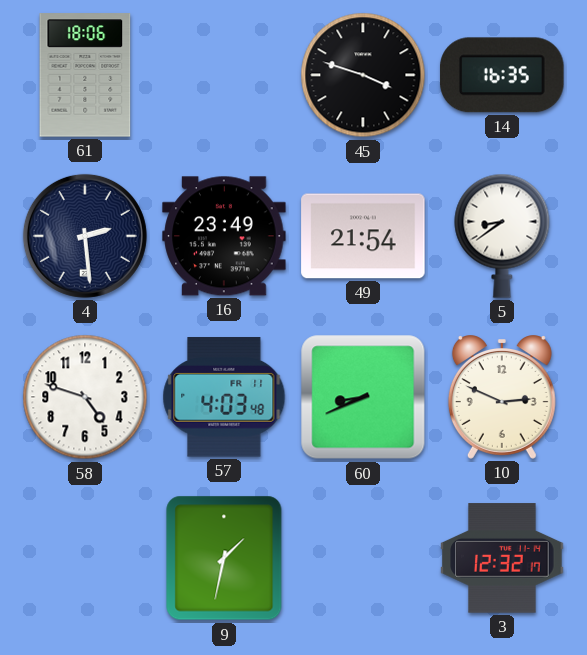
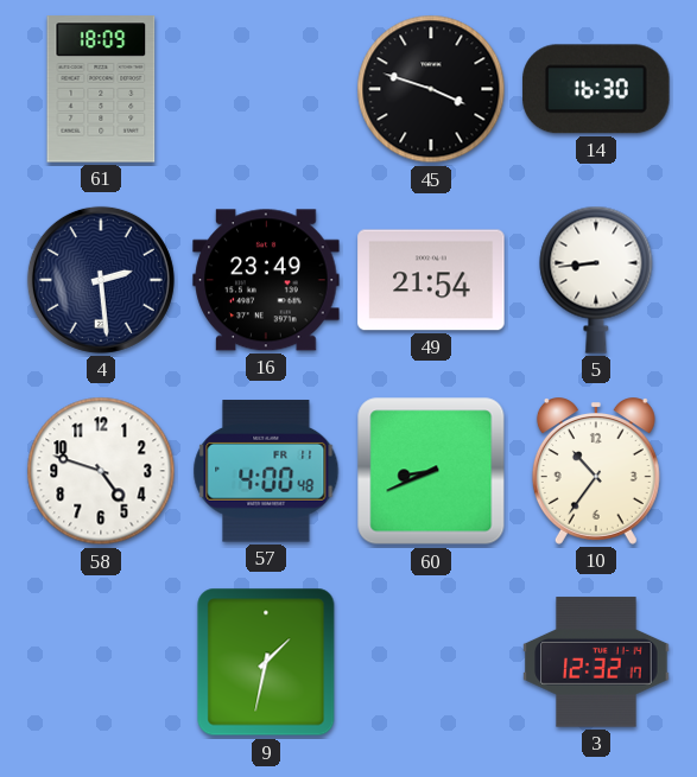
61: 18:06 -> 18:09 (101, 89)
14: 16:35 -> 16:30 (596, 89)
5: 8:39 -> 8:44 (596, 280)
57: 4:03 -> 4:00 (266, 471)
10: 2:49 -> 10:36 (596, 471)
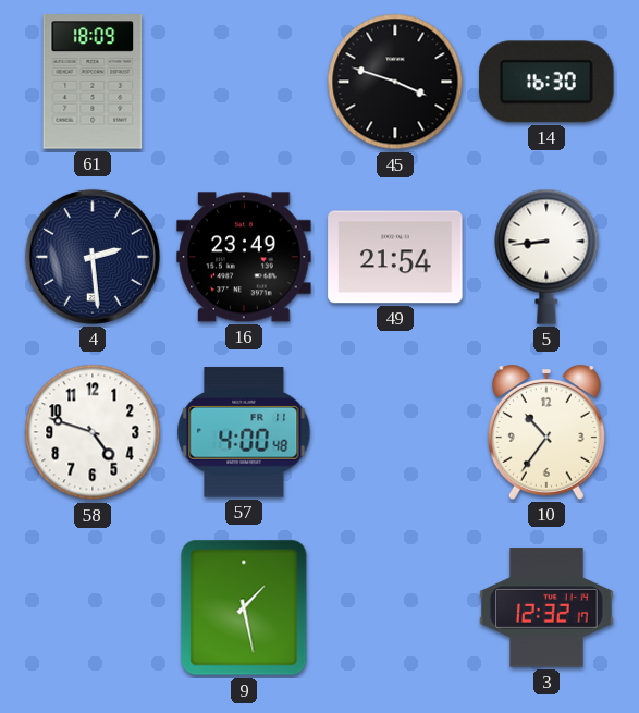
60: 8:41 -> none (431, 471)
9: 1:32 -> 1:28 (244, 607)
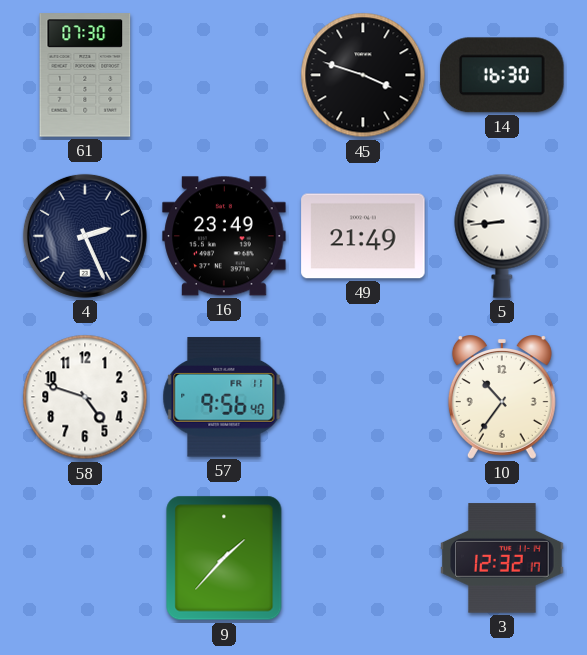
61: 18:09 -> 07:30 (85, 75)
4: 2:29 -> 2:26 (85, 236)
49: 21:54 -> 21:49 (363, 236)
57: 4:00 -> 9:56 (224, 397)
9: 1:28 -> 1:37 (224, 558)
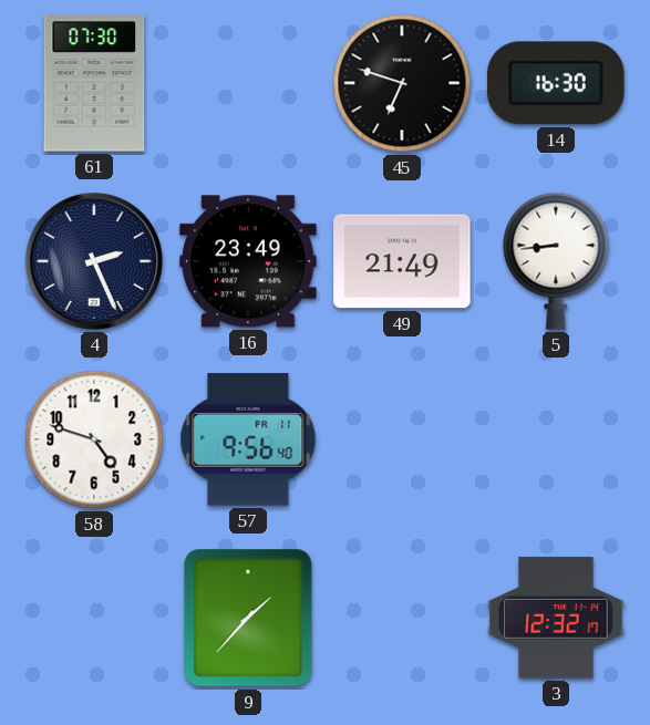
45: 3:48 -> 6:48 (402, 83)
10: 10:36 -> none (502, 397)
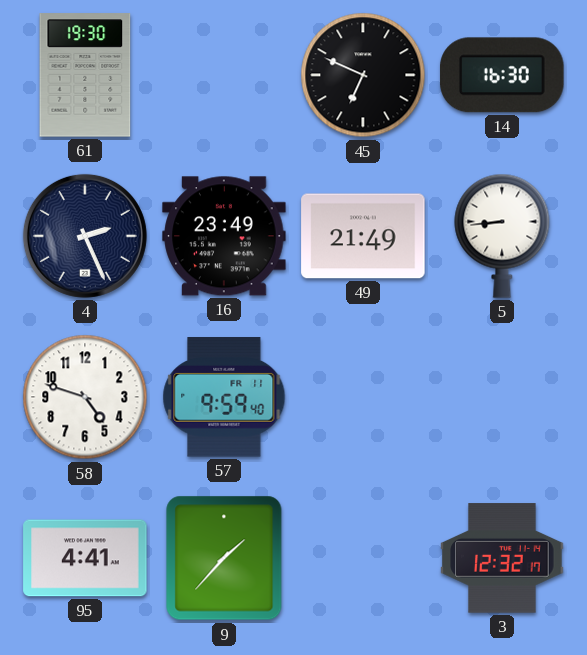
61: 07:30 -> 19:30 (85, 75)
45: 6:48 -> 6:49 (363, 75)
57: 9:56 -> 9:59 (224, 397)
95: none -> 4:41 (85, 558)
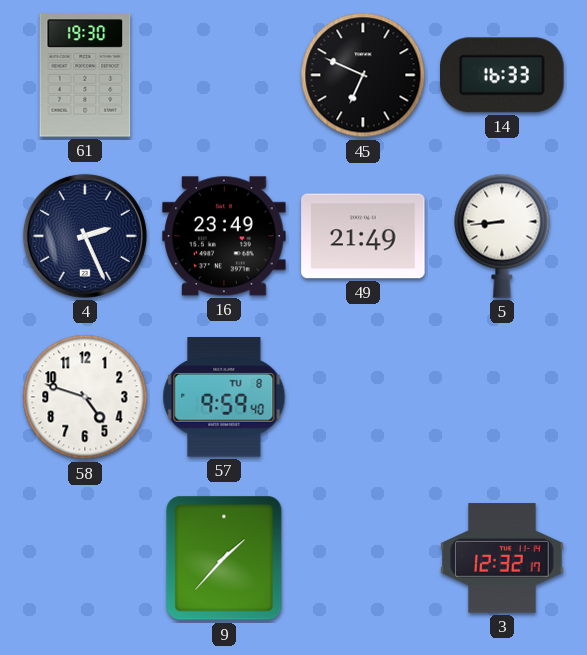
14: 16:30 -> 16:33 (502, 75)
57 date: FR 11 -> TU 8 (224, 397)
95: 4:41 -> none (85, 558)
